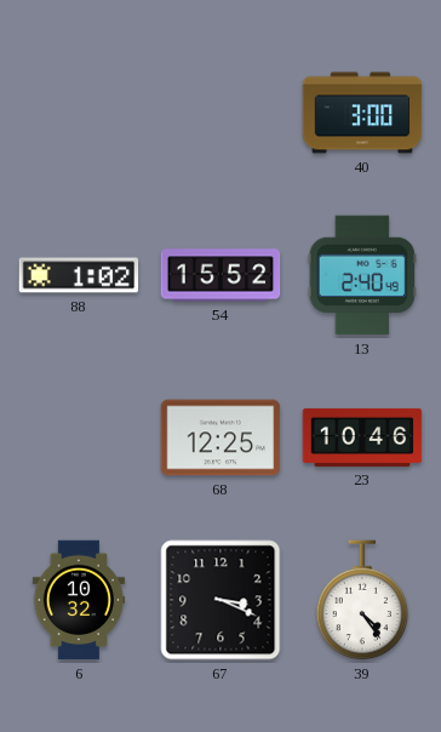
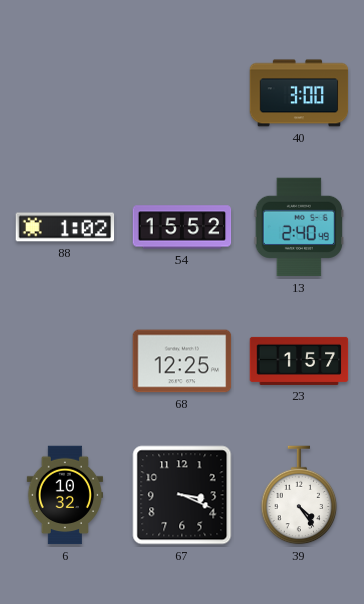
23: 10:46 -> 1:57 (299, 361)
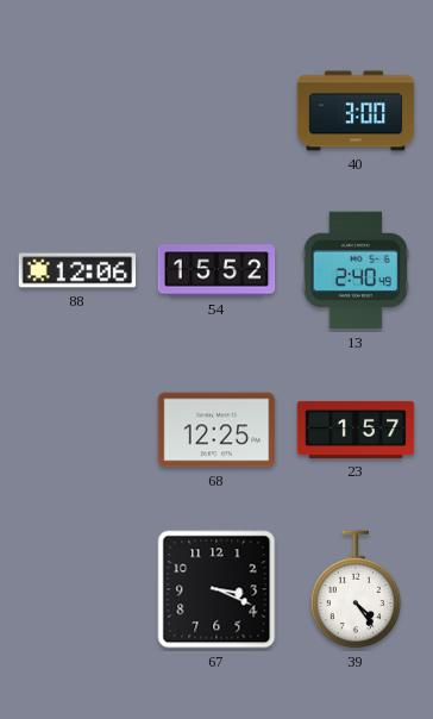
88: 1:02 -> 12:06 (77, 270)
6: 10:32 -> none (65, 495)
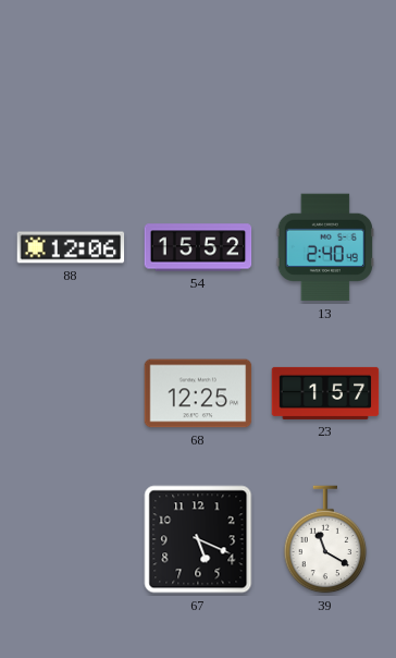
40: 3:00 -> none (356, 111)
67: 3:19 -> 5:19 (198, 539)
39: 4:24 -> 11:20 (325, 539)
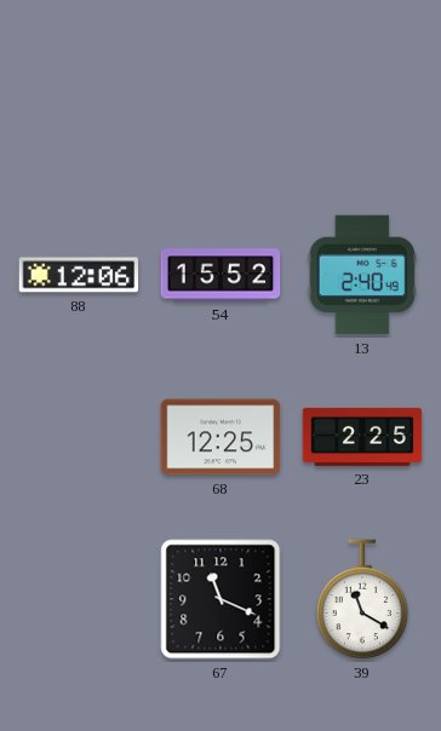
23: 1:57 -> 2:25 (362, 437)
67: 5:19 -> 11:19 (220, 599)
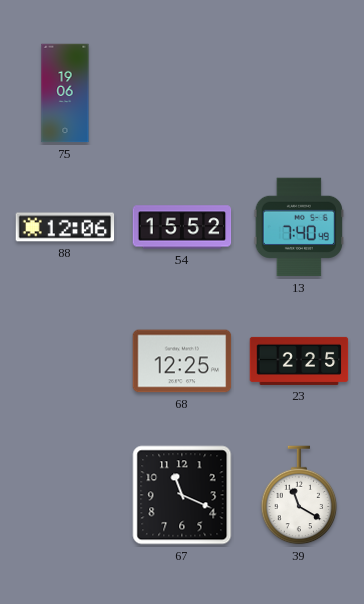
75: none -> 19:06 (65, 93)
13: 2:40 -> 7:40 (298, 227)
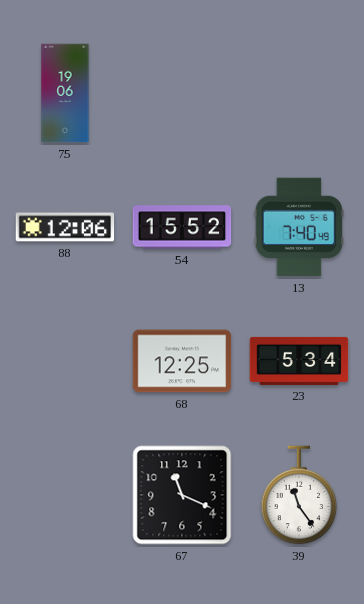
23: 2:25 -> 5:34 (299, 361)
39: 11:20 -> 11:24 (299, 495)
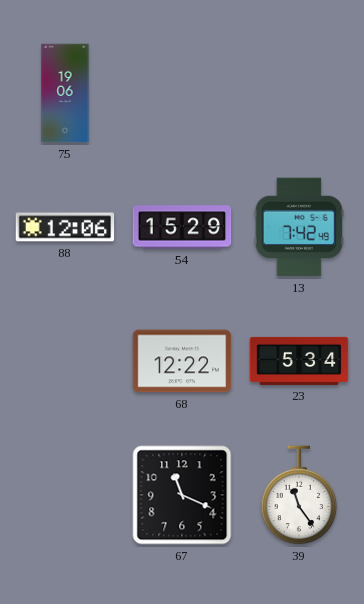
54: 15:52 -> 15:29 (182, 227)
13: 7:40 -> 7:42 (298, 227)
68: 12:25 -> 12:22 (182, 361)
